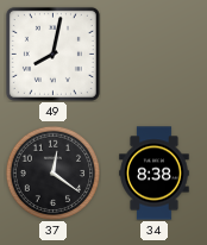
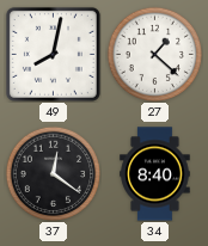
27: none -> 1:22 (154, 54)
34: 8:38 -> 8:40 (155, 174)
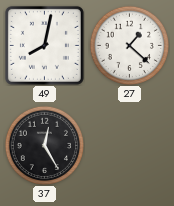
37: 12:21 -> 12:25 (44, 145)
34: 8:40 -> none (155, 174)
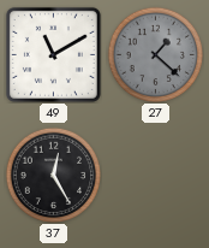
49: 8:02 -> 11:10 (53, 54)
27 dial: white -> grey (155, 54)
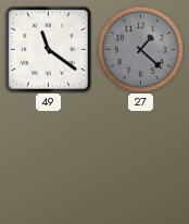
49: 11:10 -> 11:21 (48, 49)
37: 12:25 -> none (53, 175)
